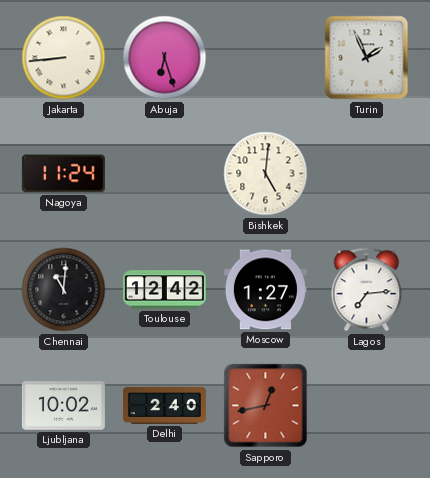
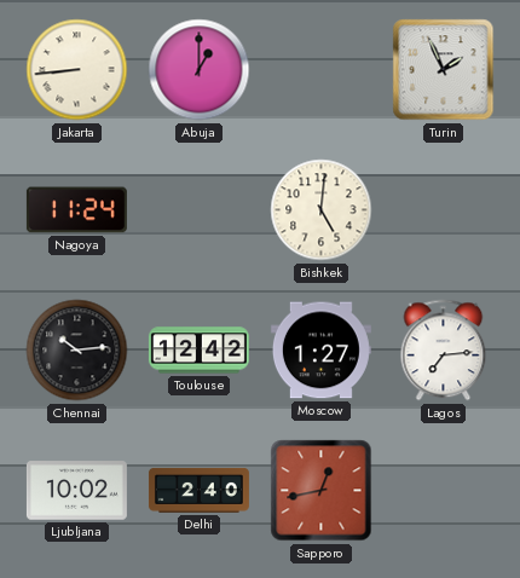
Abuja: 6:27 -> 1:00 (200, 70)
Chennai: 11:01 -> 10:14 (77, 351)
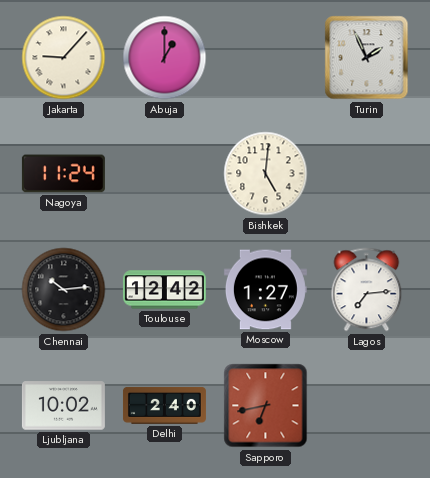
Jakarta: 8:44 -> 9:07 (64, 58)
Sapporo: 12:43 -> 6:43 (266, 406)
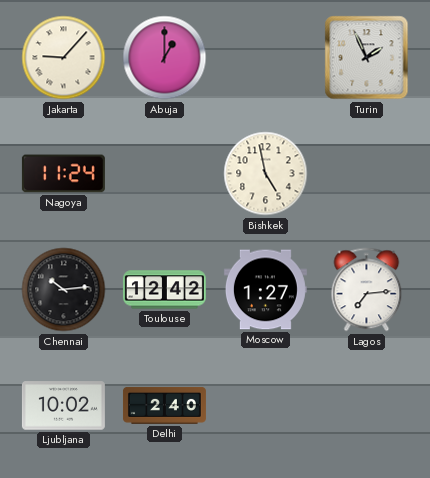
Bishkek: 5:01 -> 4:58 (266, 174)
Sapporo: 6:43 -> none (266, 406)
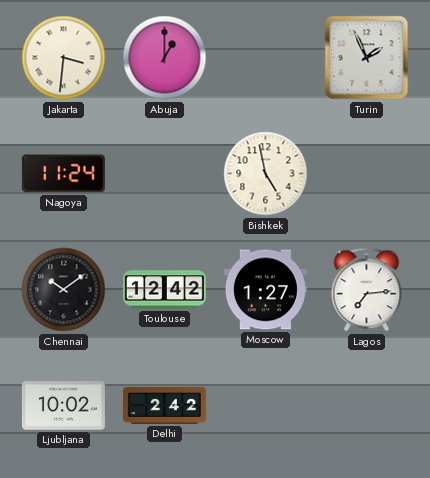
Jakarta: 9:07 -> 3:31 (64, 58)
Chennai: 10:14 -> 10:09 (64, 290)
Delhi: 2:40 -> 2:42 (164, 406)
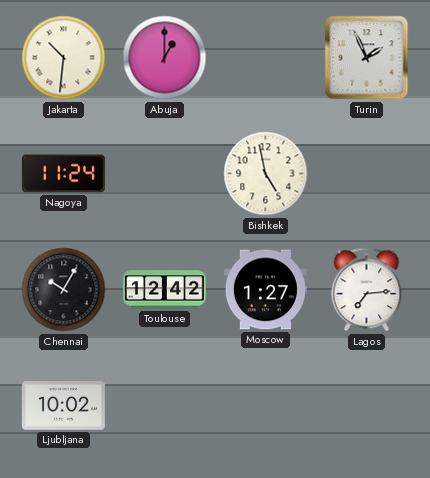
Jakarta: 3:31 -> 10:31 (64, 58)
Chennai: 10:09 -> 10:05 (64, 290)
Delhi: 2:42 -> none (164, 406)
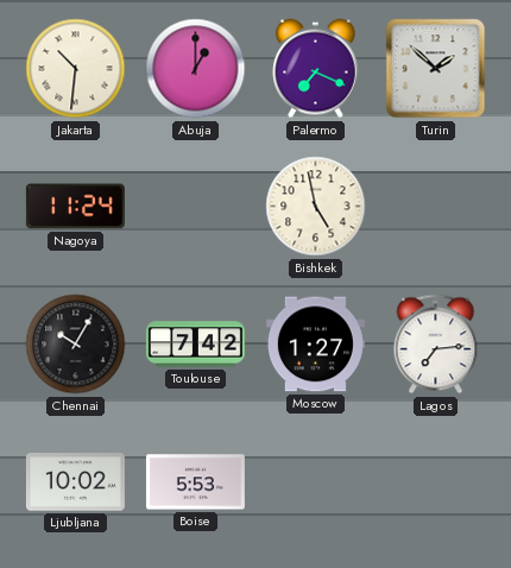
Palermo: none -> 7:19 (316, 69)
Turin: 1:56 -> 1:52 (436, 69)
Toulouse: 12:42 -> 7:42 (195, 345)
Boise: none -> 5:53 (195, 482)
